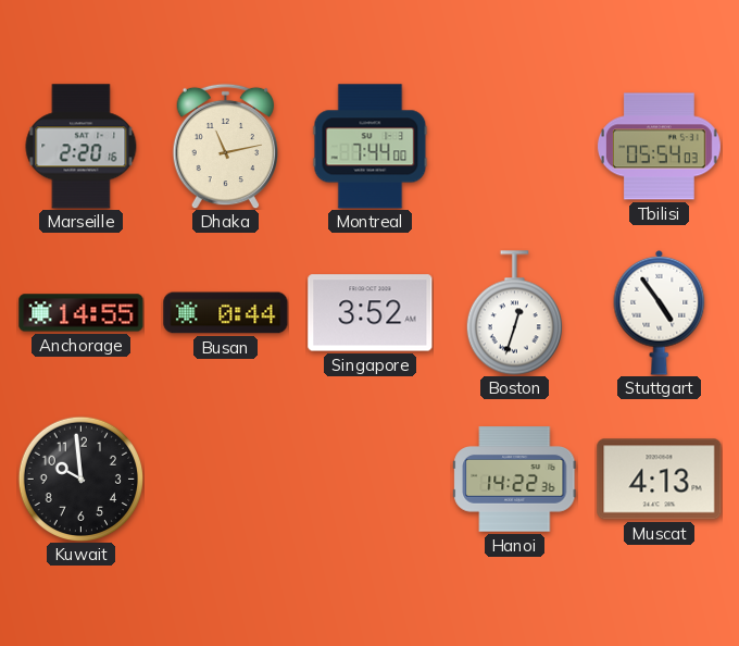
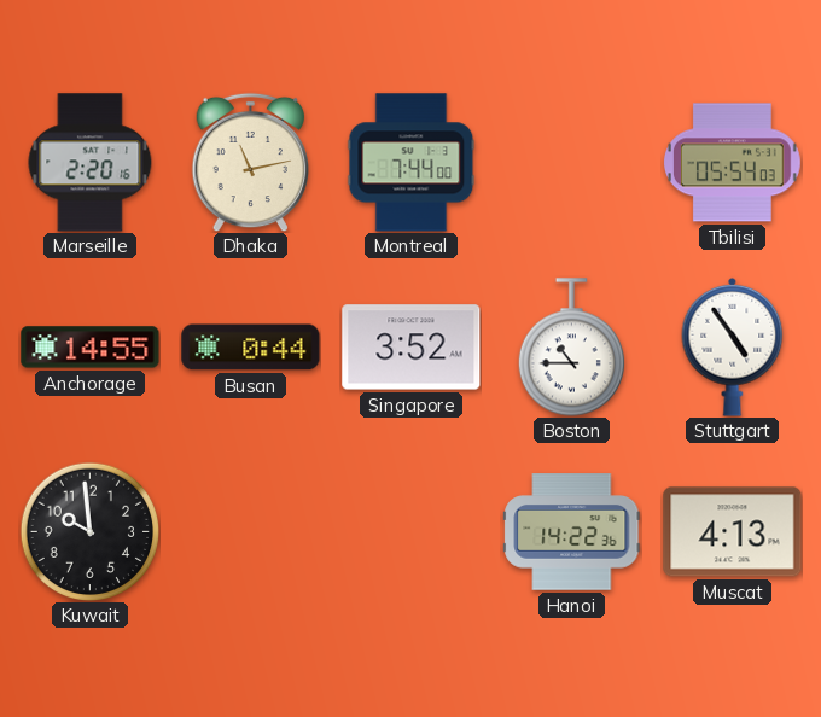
Boston: 12:33 -> 10:45 (571, 348)
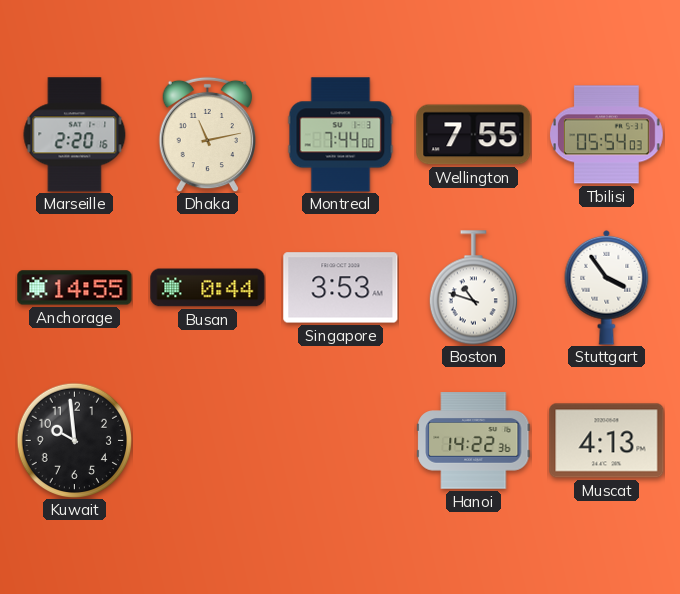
Wellington: none -> 7:55 (474, 135)
Singapore: 3:52 -> 3:53 (341, 288)
Boston: 10:45 -> 10:48 (473, 288)
Stuttgart: 4:54 -> 3:54 (607, 287)
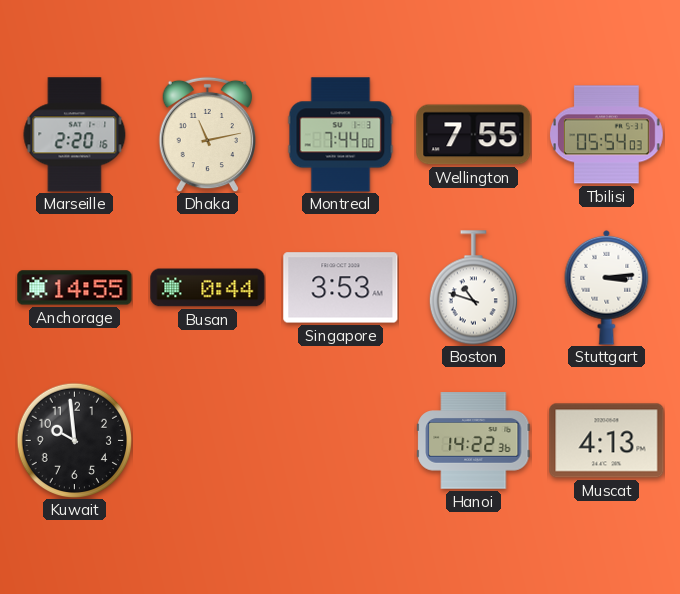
Stuttgart: 3:54 -> 3:14 (607, 287)
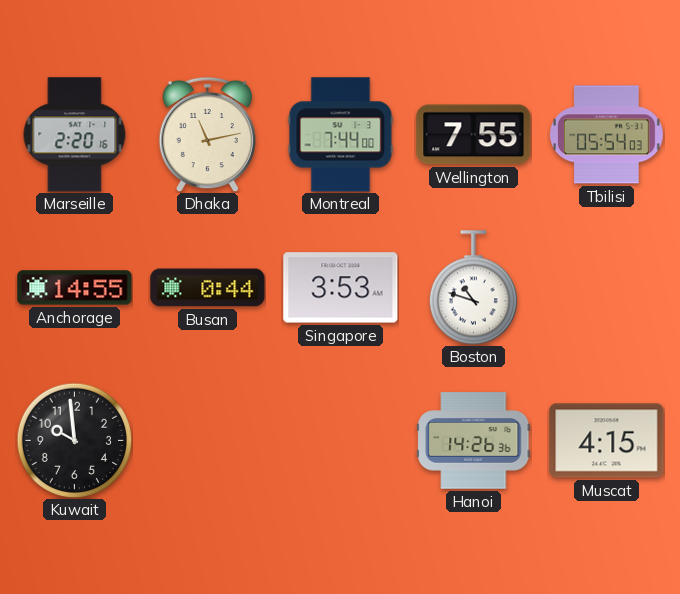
Stuttgart: 3:14 -> none (607, 287)
Hanoi: 14:22 -> 14:26 (474, 441)
Muscat: 4:13 -> 4:15 (607, 441)
